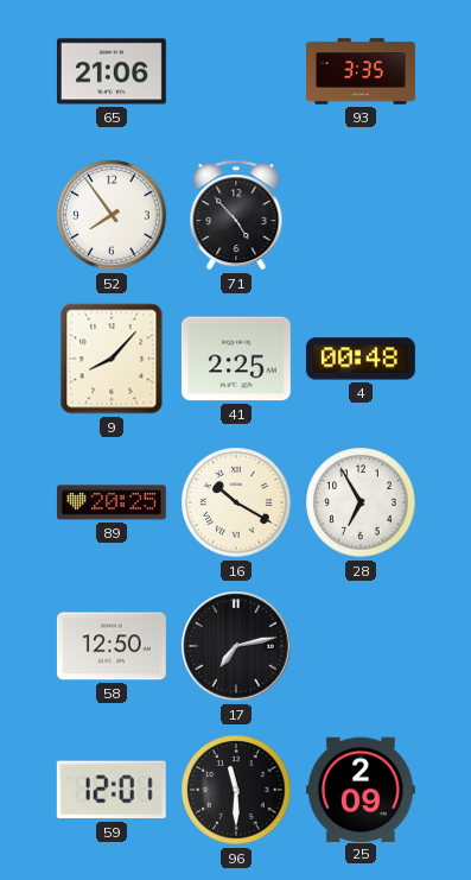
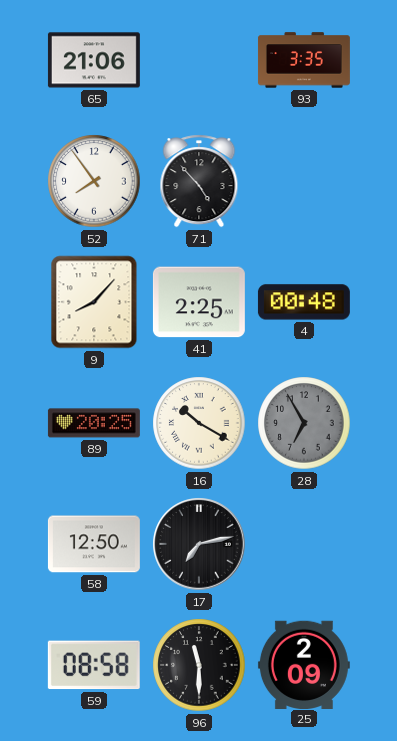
28 dial: white -> grey (304, 423)
59: 12:01 -> 08:58 (94, 665)
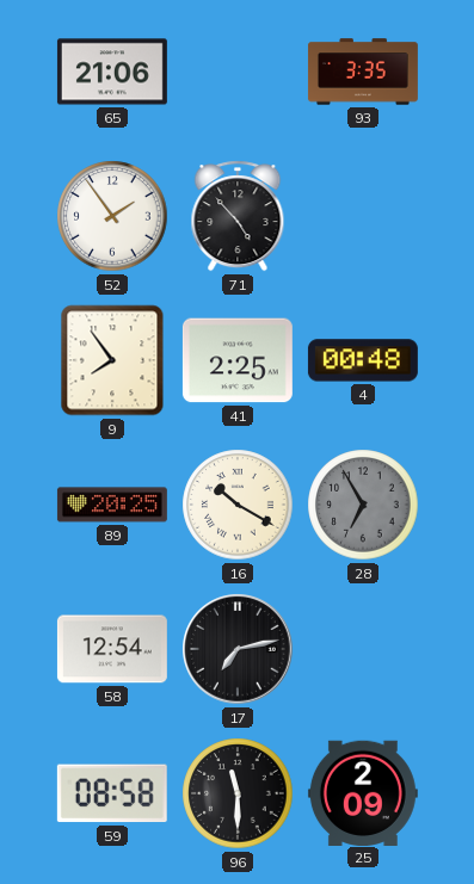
52: 7:54 -> 1:54 (112, 216)
9: 8:07 -> 7:54 (112, 360)
58: 12:50 -> 12:54 (112, 649)
